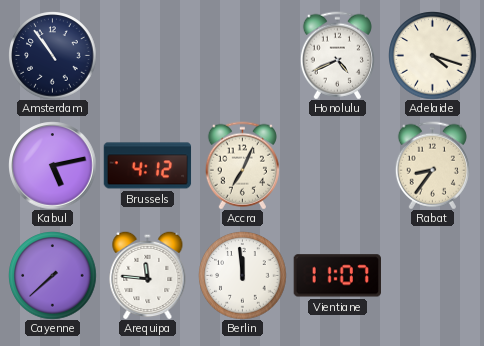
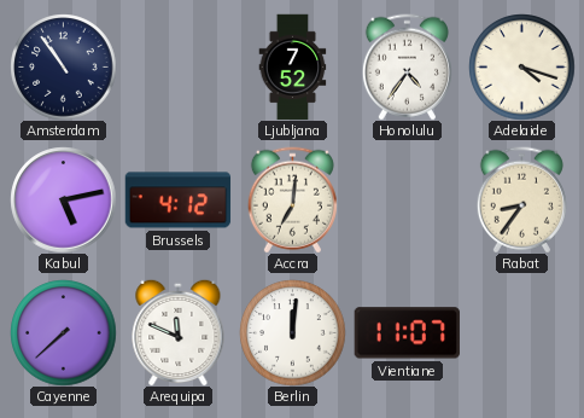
Ljubljana: none -> 7:52 (293, 66)
Honolulu: 4:41 -> 4:36 (407, 66)
Accra: 7:04 -> 7:01 (292, 199)
Arequipa: 11:46 -> 11:49 (179, 332)
Berlin: 11:59 -> 12:01 (292, 332)
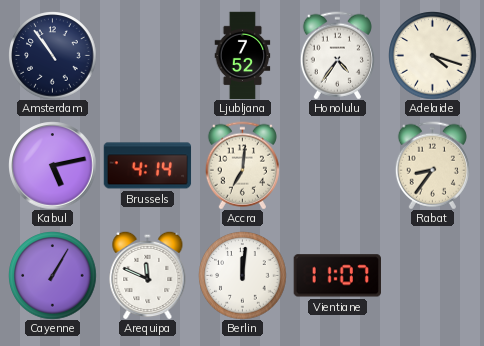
Brussels: 4:12 -> 4:14 (147, 166)
Cayenne: 7:38 -> 1:05 (52, 275)
